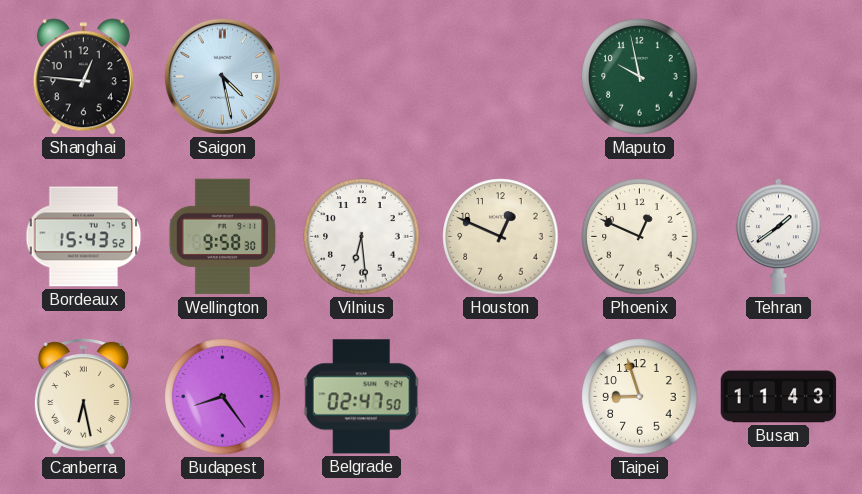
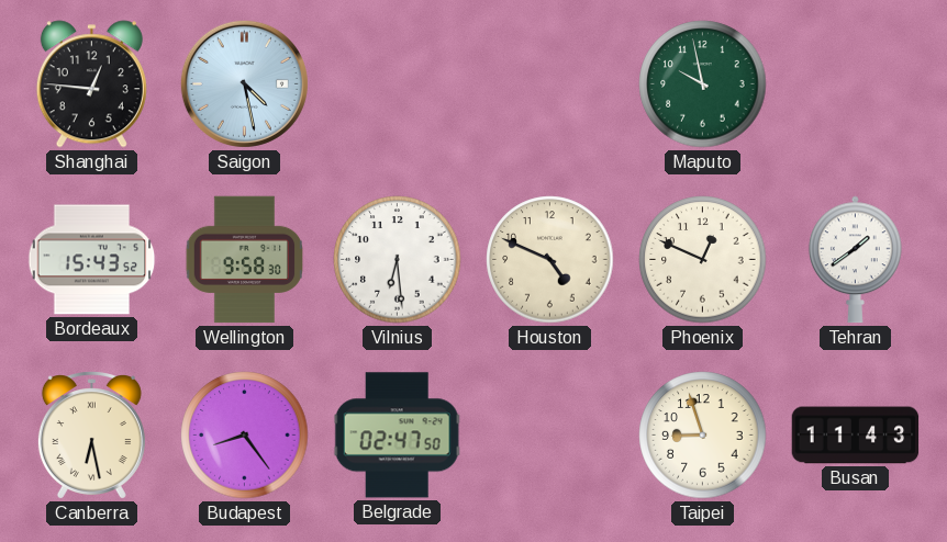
Houston: 12:49 -> 4:49 (550, 260)
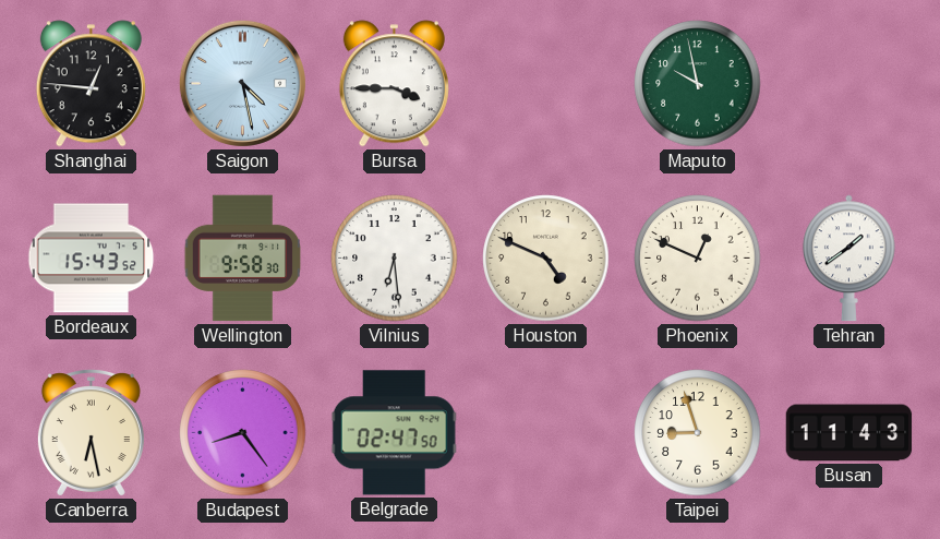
Bursa: none -> 3:45 (394, 84)
